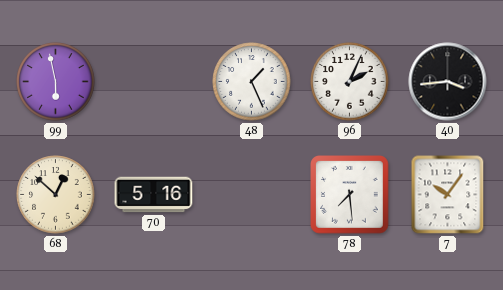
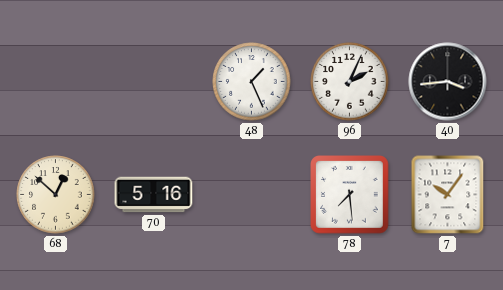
99: 5:58 -> none (56, 82)
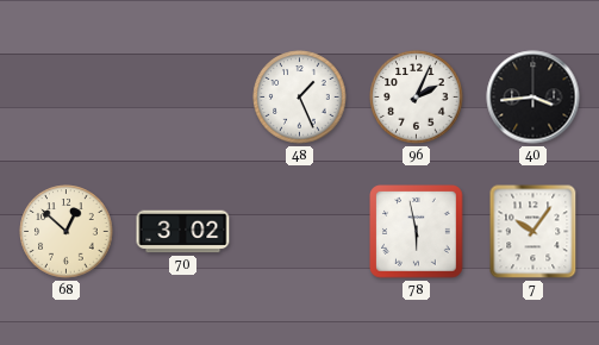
70: 5:16 -> 3:02 (183, 232)
78: 7:29 -> 5:58 (417, 232)
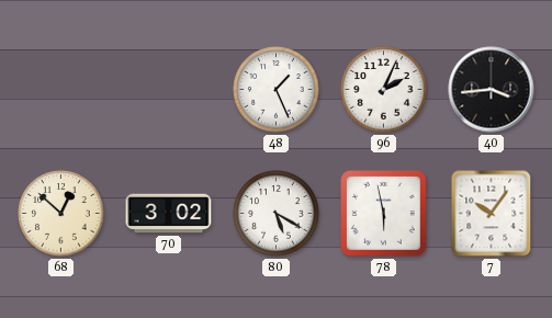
80: none -> 5:20 (277, 214)
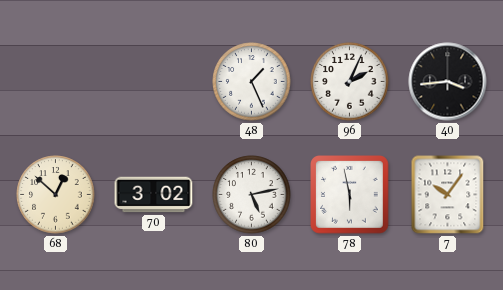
80: 5:20 -> 5:13 (252, 195)
